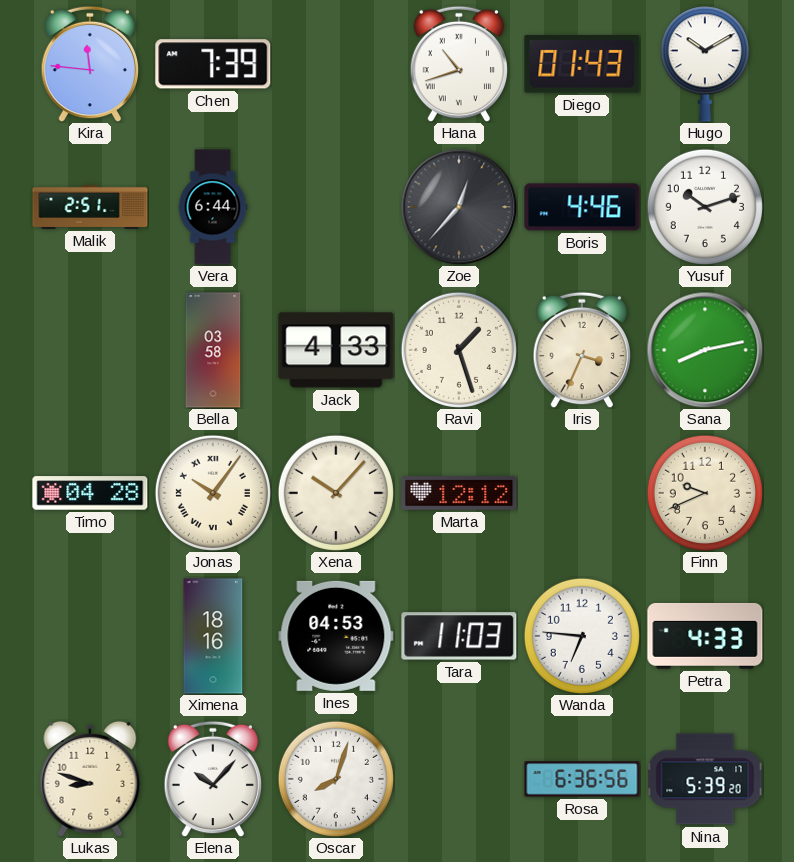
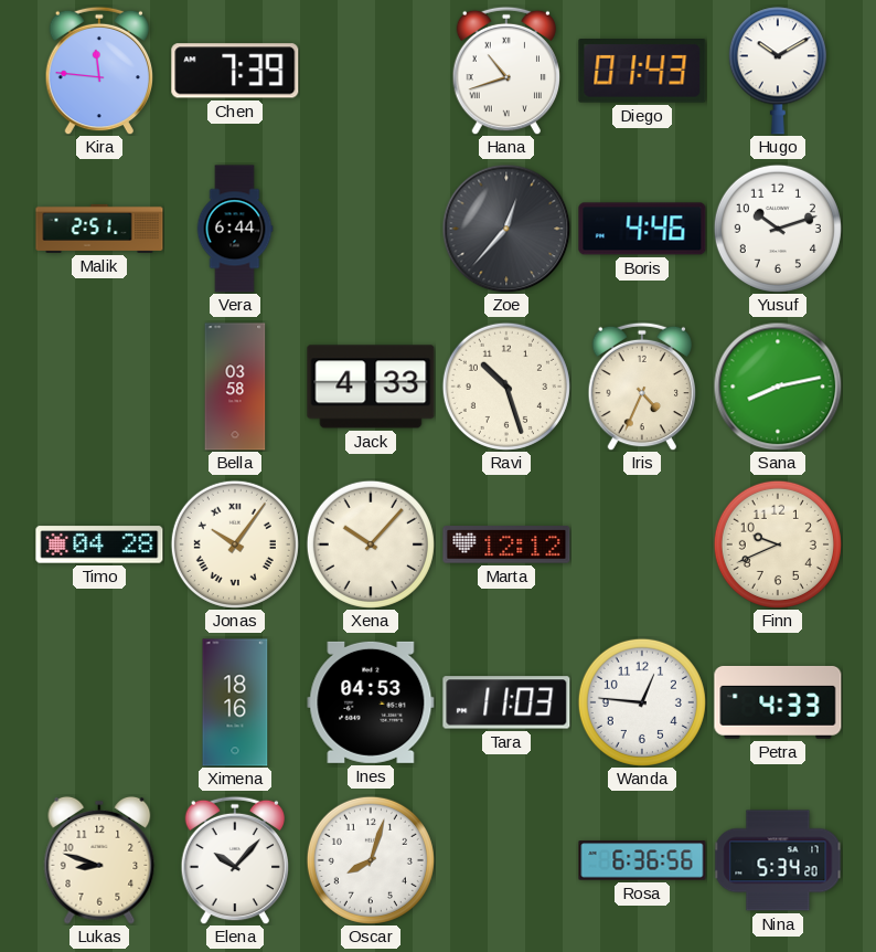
Ravi: 1:27 -> 10:27 (506, 387)
Iris: 3:34 -> 4:34 (642, 387)
Wanda: 6:46 -> 12:46 (642, 702)
Nina: 5:39 -> 5:34 (778, 860)
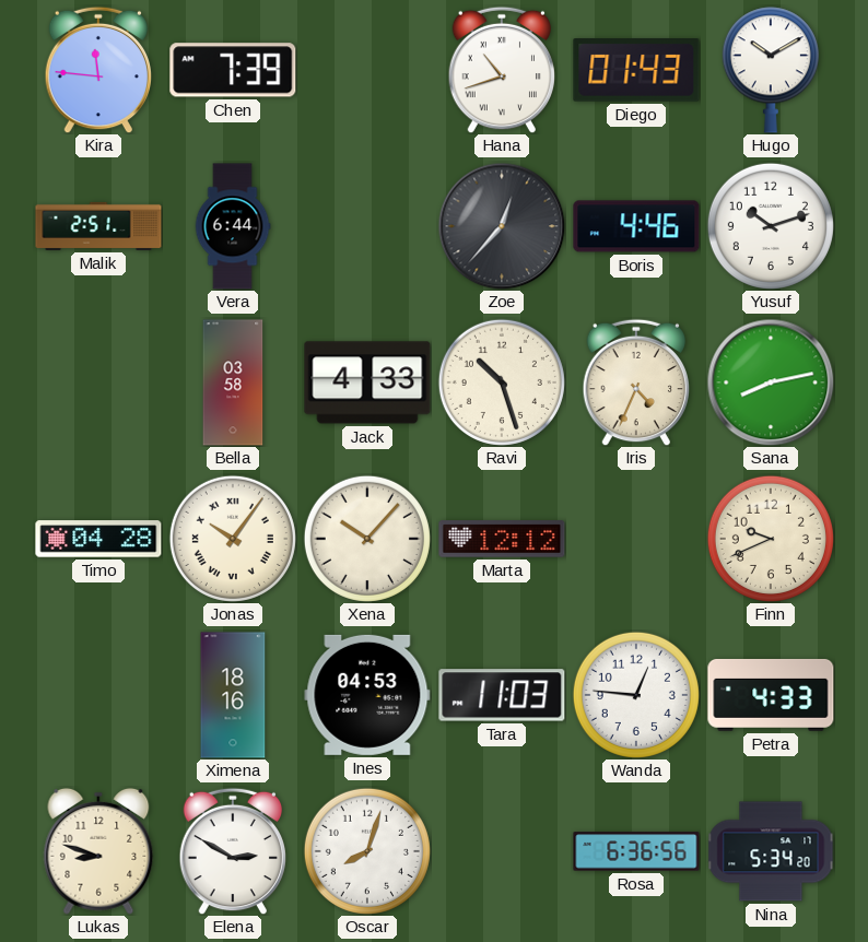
Elena: 10:07 -> 2:50 (233, 851)
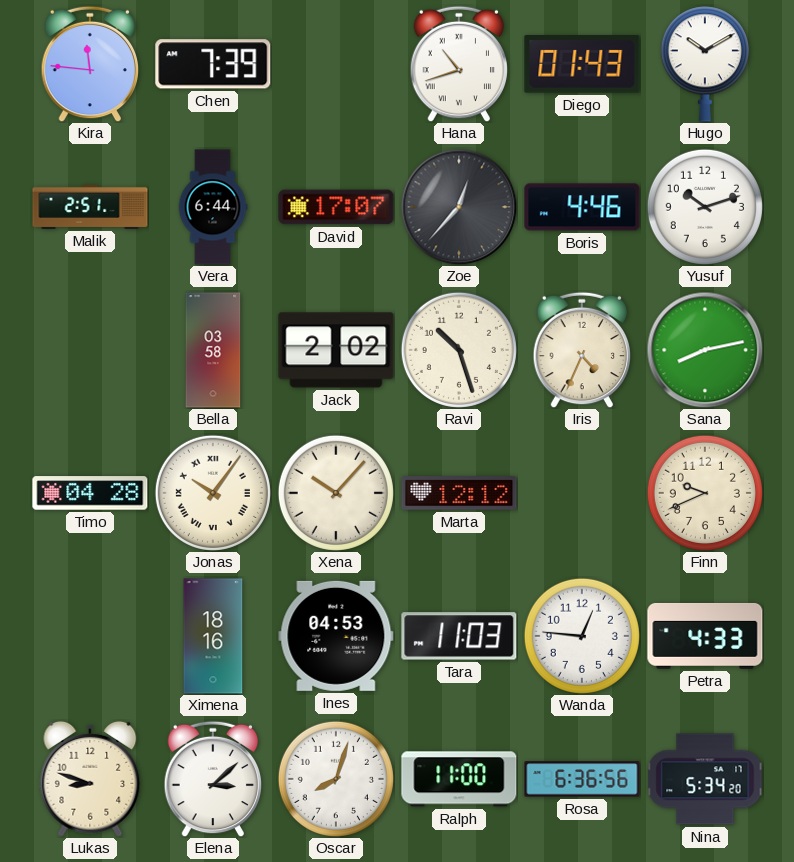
David: none -> 17:07 (336, 207)
Jack: 4:33 -> 2:02 (336, 350)
Elena: 2:50 -> 3:08 (213, 779)
Ralph: none -> 11:00 (459, 779)
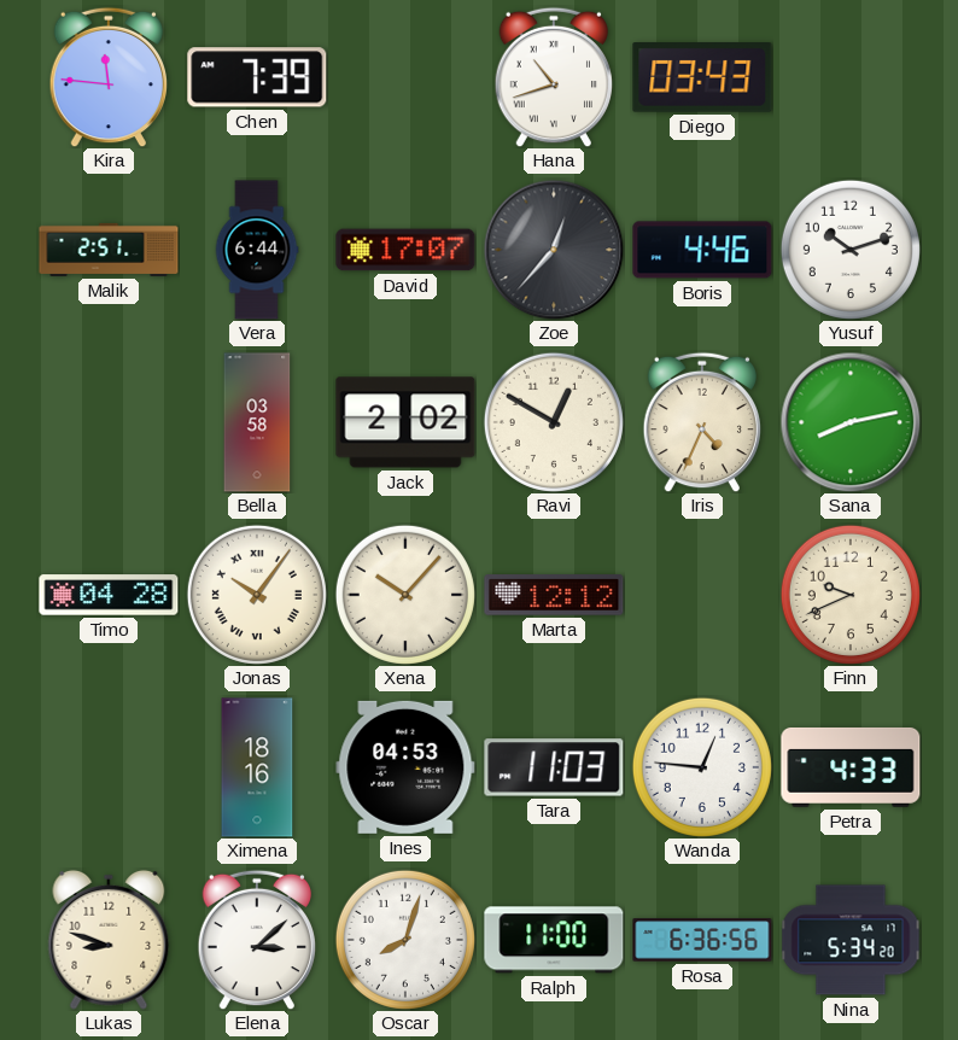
Diego: 01:43 -> 03:43 (702, 78)
Hugo: 10:10 -> none (705, 64)
Ravi: 10:27 -> 12:50 (554, 422)
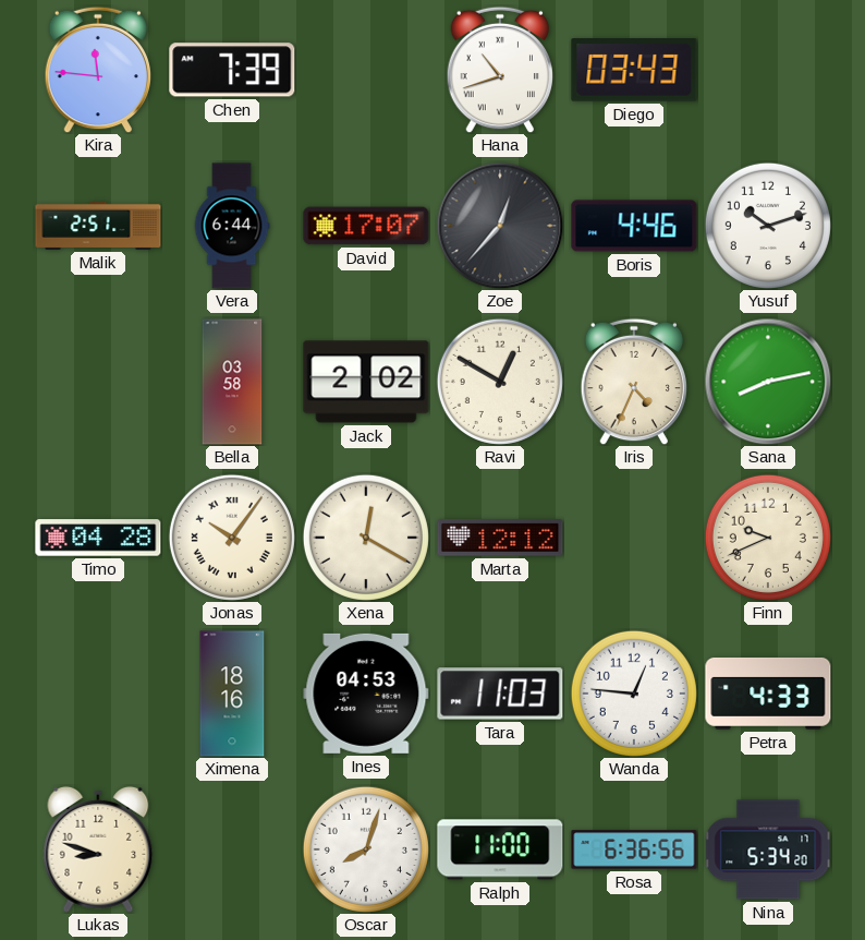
Xena: 10:07 -> 12:20 (366, 538)
Elena: 3:08 -> none (257, 940)
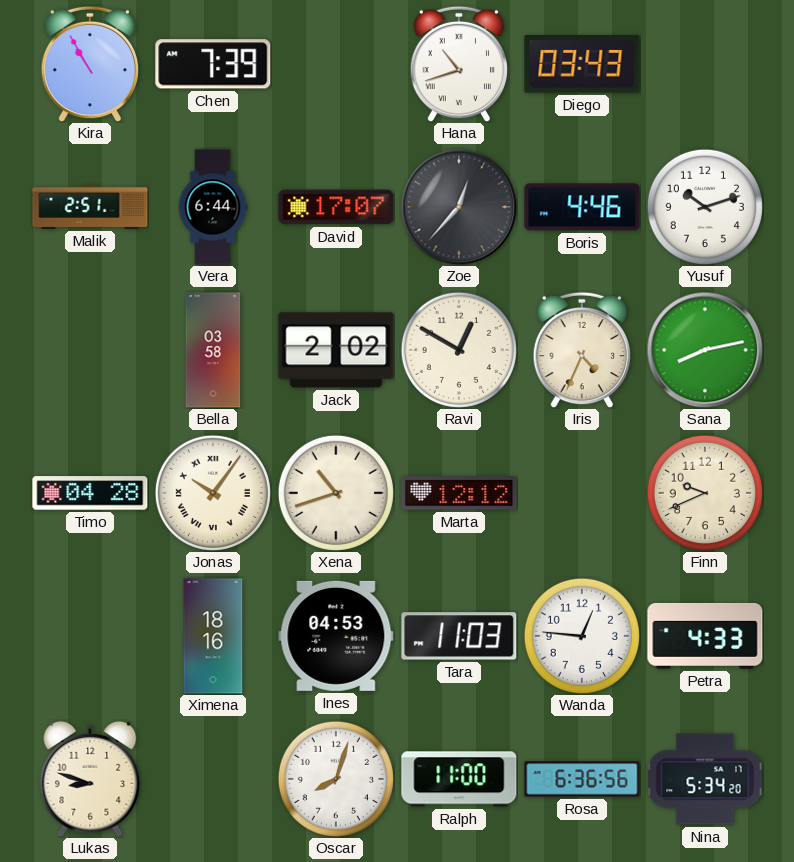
Kira: 11:46 -> 10:55 (90, 64)
Xena: 12:20 -> 10:42 (336, 493)
